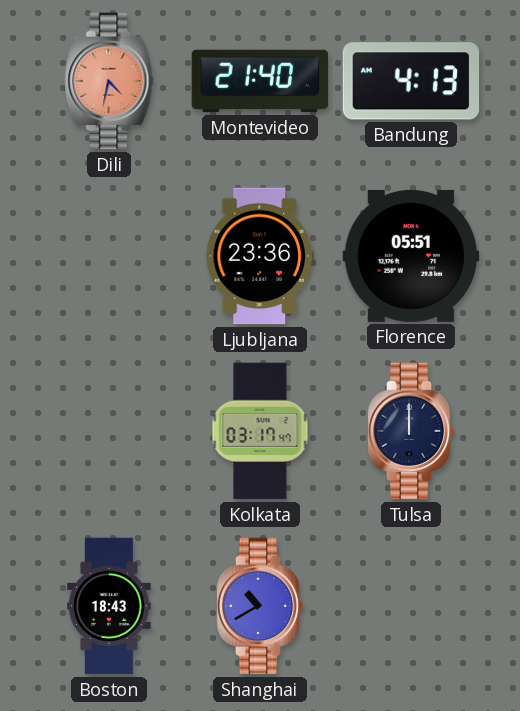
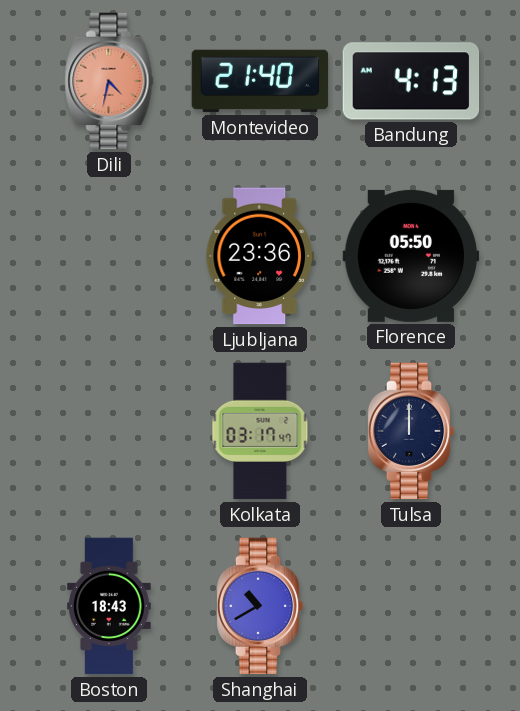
Florence: 05:51 -> 05:50 (411, 256)
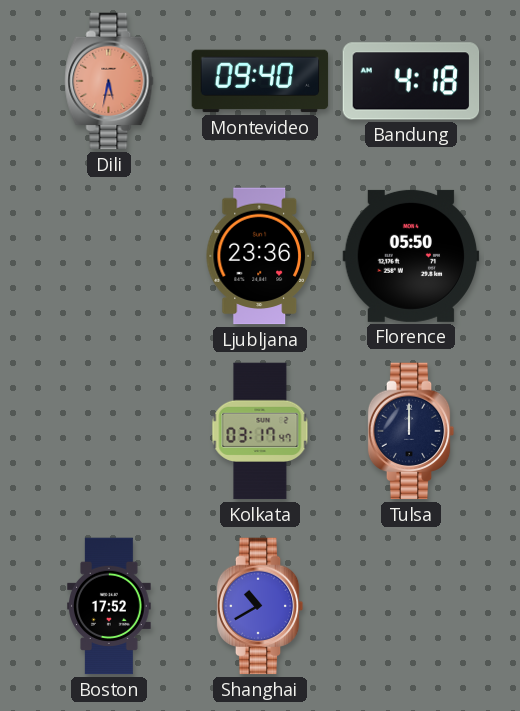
Dili: 4:32 -> 5:32 (109, 81)
Montevideo: 21:40 -> 09:40 (260, 81)
Bandung: 4:13 -> 4:18 (411, 81)
Boston: 18:43 -> 17:52 (109, 606)
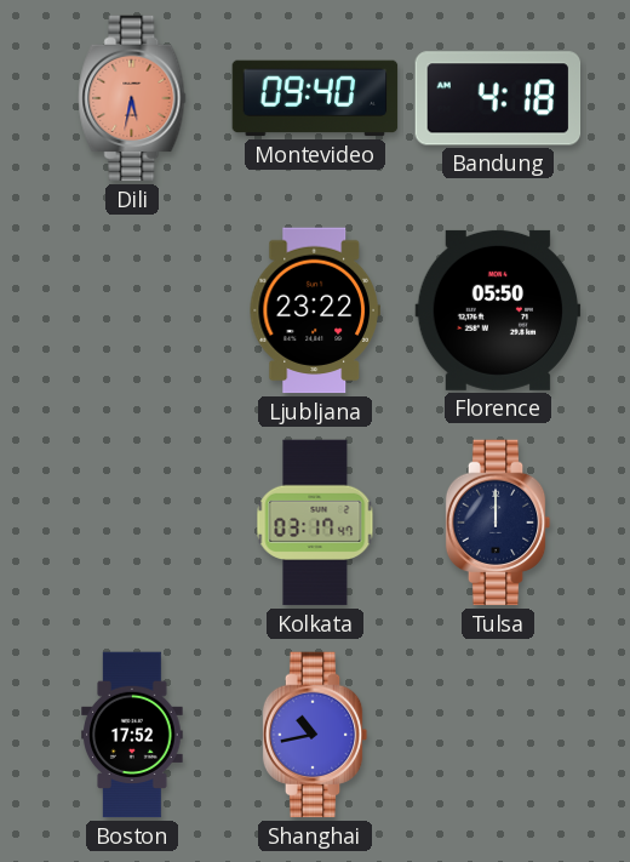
Ljubljana: 23:36 -> 23:22 (315, 310)
Shanghai: 10:40 -> 10:43 (315, 735)
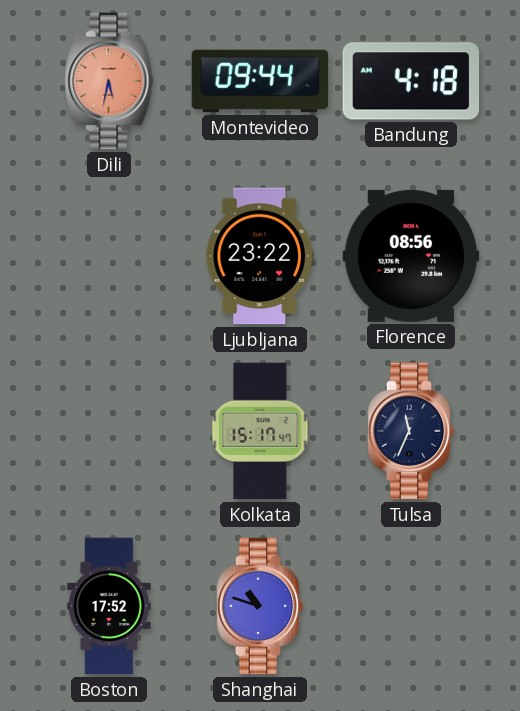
Montevideo: 09:40 -> 09:44 (260, 81)
Florence: 05:50 -> 08:56 (411, 256)
Kolkata: 03:17 -> 15:17 (260, 431)
Tulsa: 12:00 -> 11:34 (411, 431)
Shanghai: 10:43 -> 10:48 (260, 606)
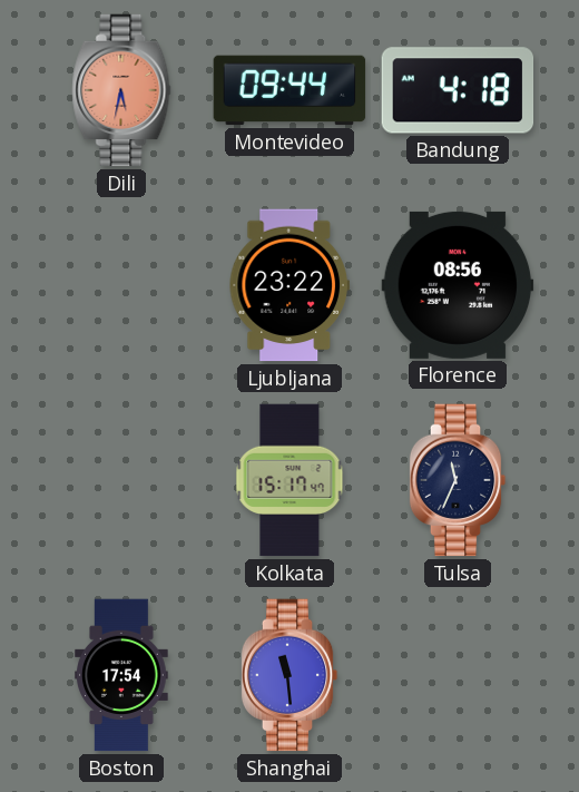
Boston: 17:52 -> 17:54 (121, 675)
Shanghai: 10:48 -> 11:29 (289, 675)
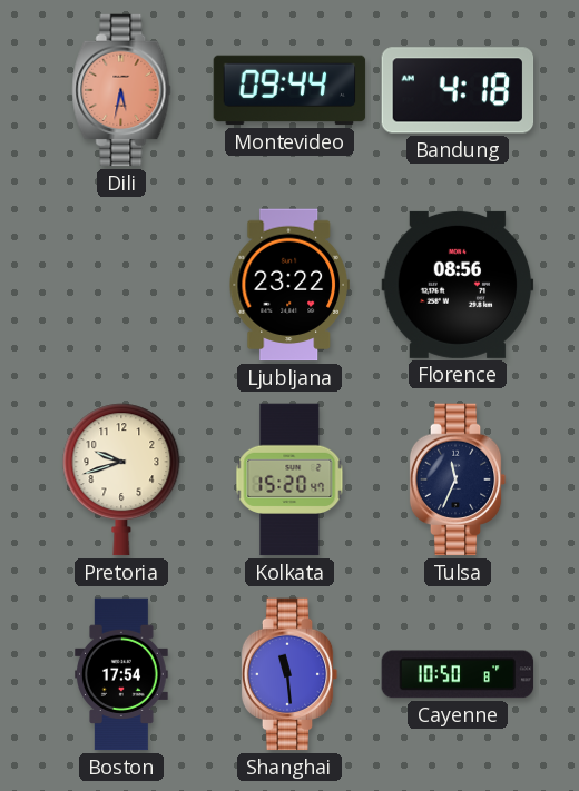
Pretoria: none -> 9:42 (121, 479)
Kolkata: 15:17 -> 15:20 (289, 479)
Cayenne: none -> 10:50 (458, 674)
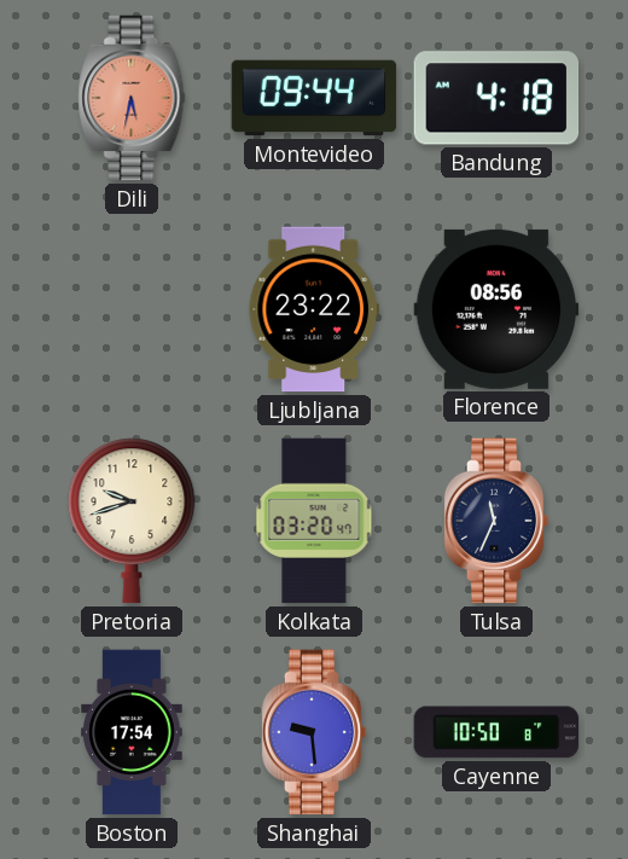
Kolkata: 15:20 -> 03:20 (314, 521)
Shanghai: 11:29 -> 9:29 (314, 732)
